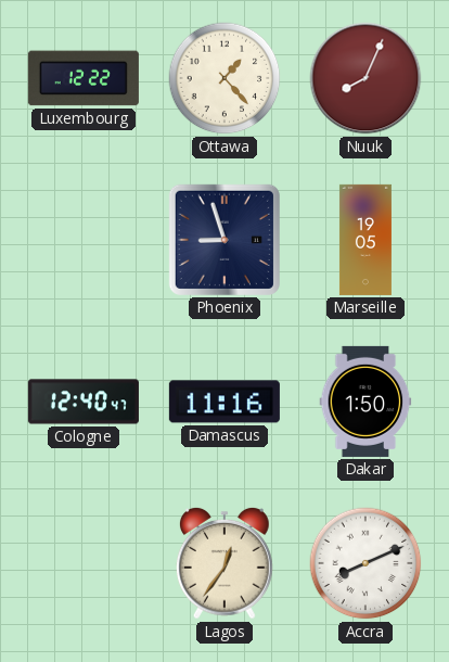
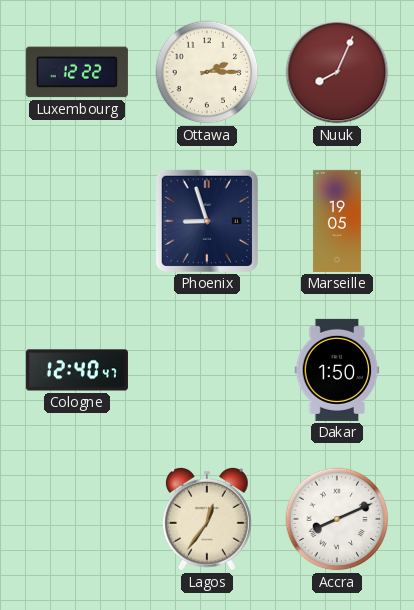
Ottawa: 1:23 -> 2:15 (207, 72)
Damascus: 11:16 -> none (224, 402)
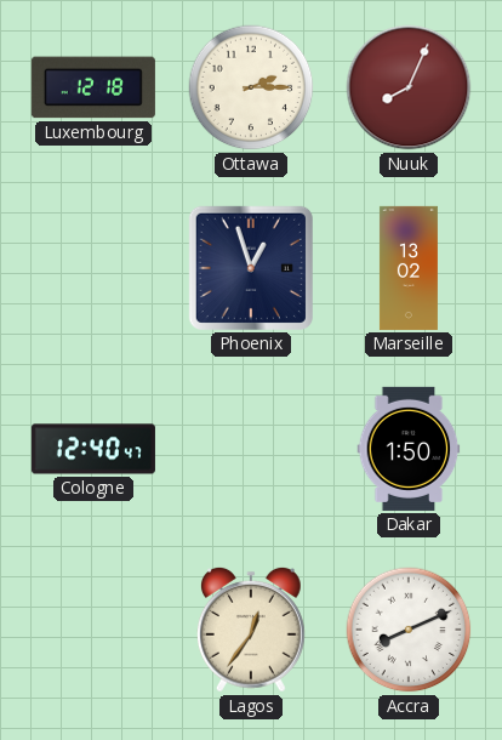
Luxembourg: 12:22 -> 12:18 (93, 87)
Phoenix: 8:57 -> 12:57 (251, 268)
Marseille: 19:05 -> 13:02 (409, 268)
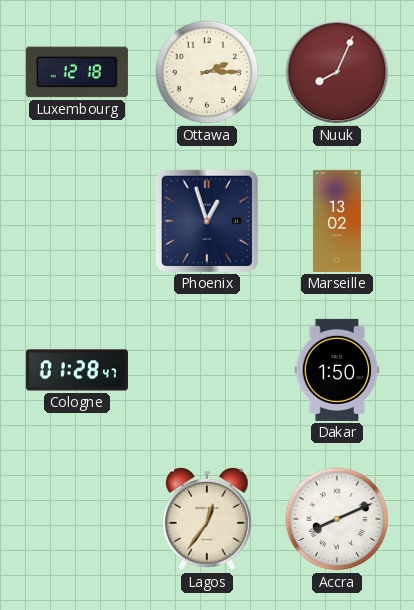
Cologne: 12:40 -> 01:28 (77, 370)
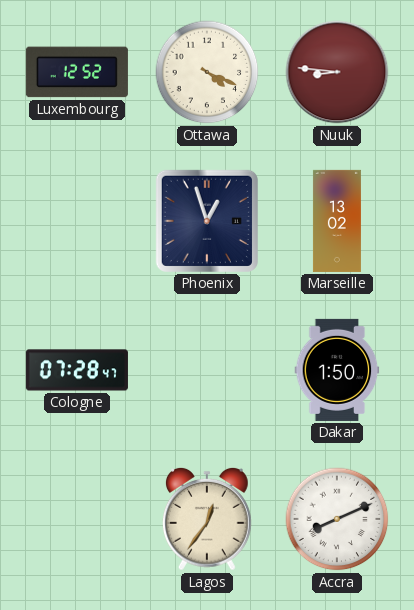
Luxembourg: 12:18 -> 12:52 (77, 72)
Ottawa: 2:15 -> 4:19 (207, 72)
Nuuk: 8:04 -> 8:46 (337, 72)
Cologne: 01:28 -> 07:28 (77, 370)
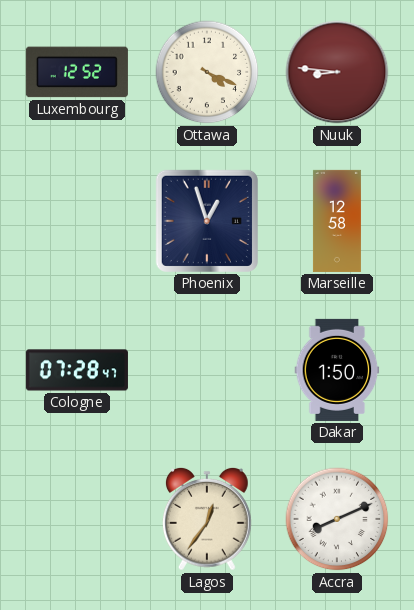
Marseille: 13:02 -> 12:58 (337, 221)
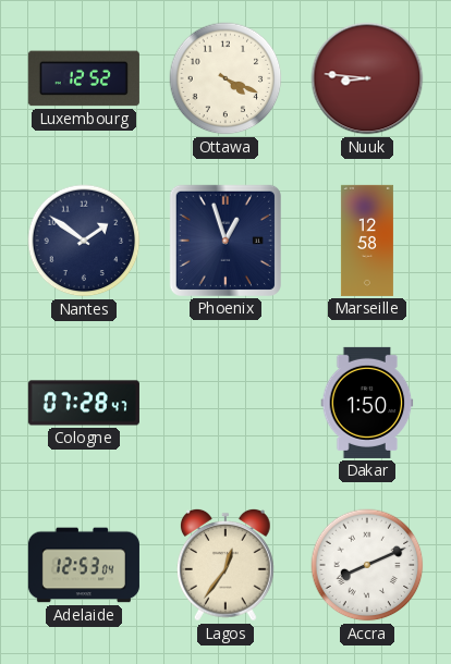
Nantes: none -> 1:51 (84, 241)
Adelaide: none -> 12:53 (84, 565)
